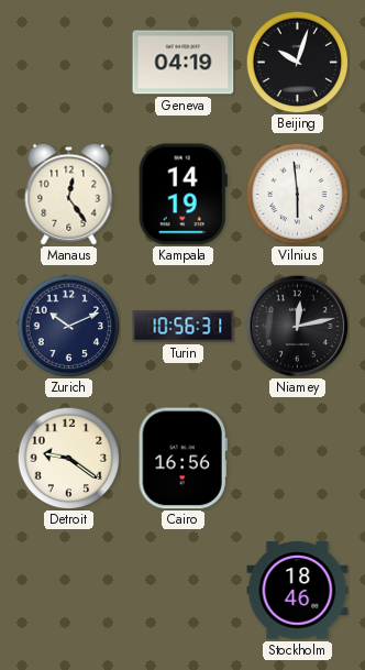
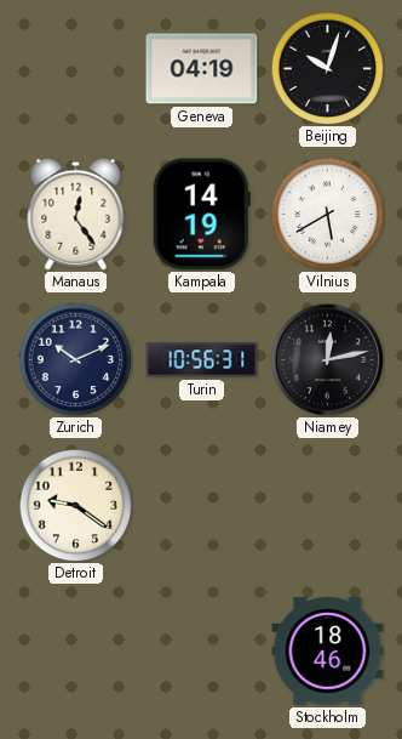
Vilnius: 5:59 -> 5:40 (327, 214)
Cairo: 16:56 -> none (182, 459)
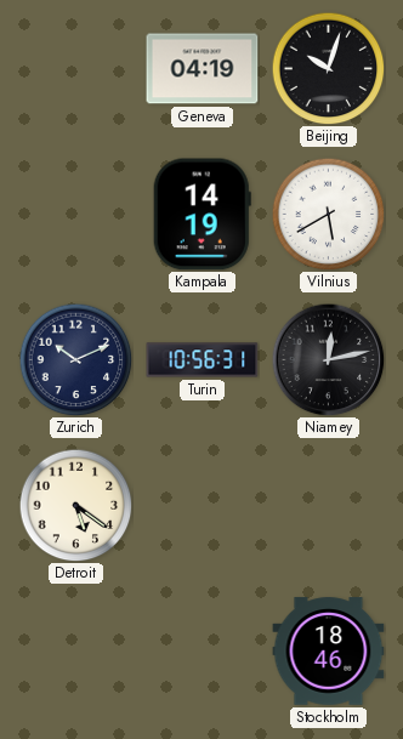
Manaus: 12:24 -> none (76, 214)
Detroit: 9:21 -> 5:21 (75, 505)
